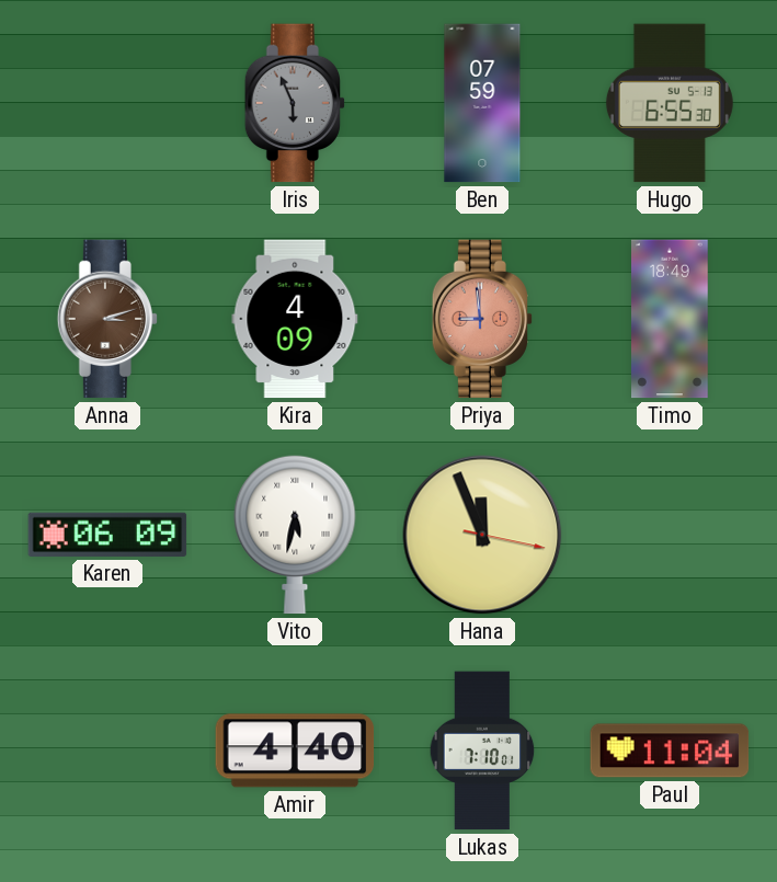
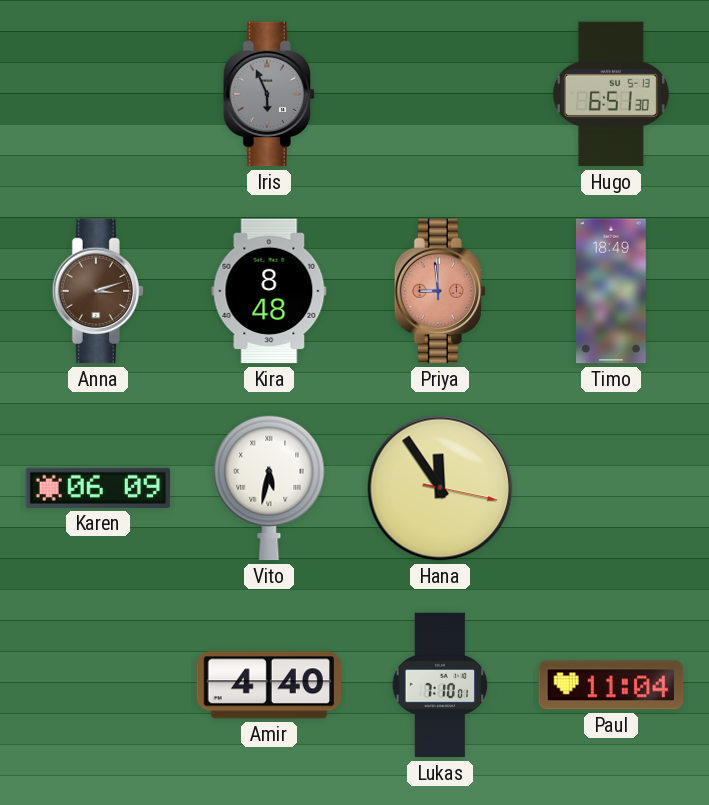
Ben: 07:59 -> none (482, 103)
Hugo: 6:55 -> 6:51 (611, 94)
Kira: 4:09 -> 8:48 (269, 291)
Hana: 11:56 -> 11:54 (440, 488)
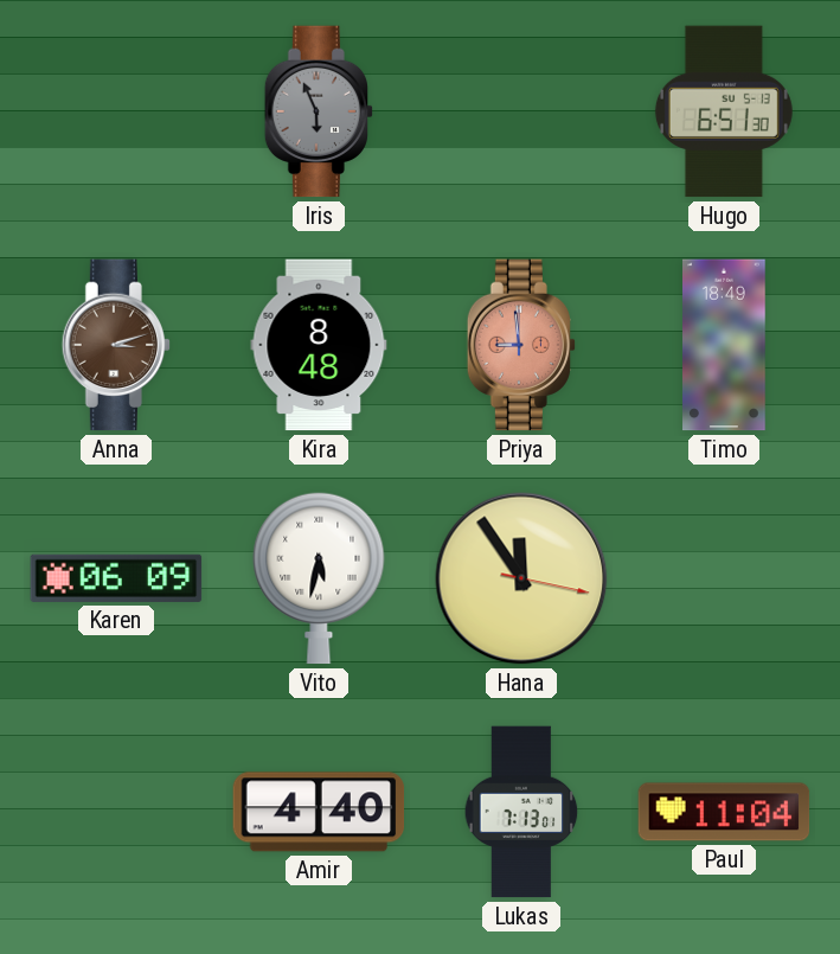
Lukas: 7:10 -> 7:13 (521, 812)
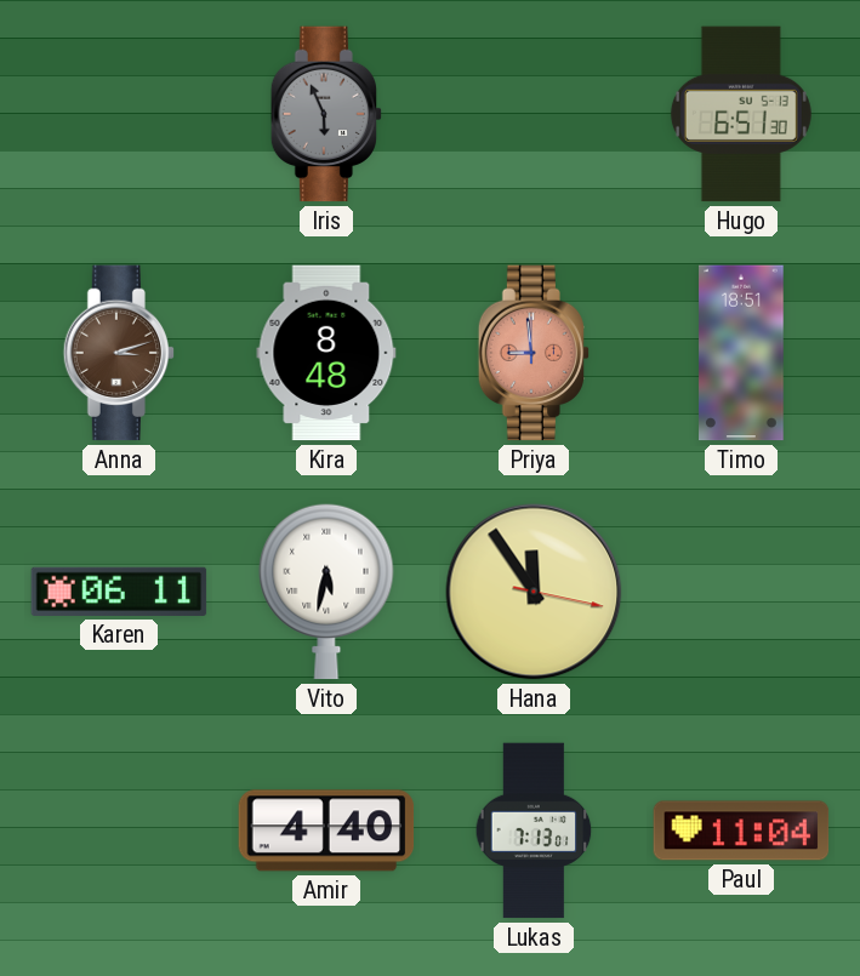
Timo: 18:49 -> 18:51 (742, 353)
Karen: 06:09 -> 06:11 (119, 592)
